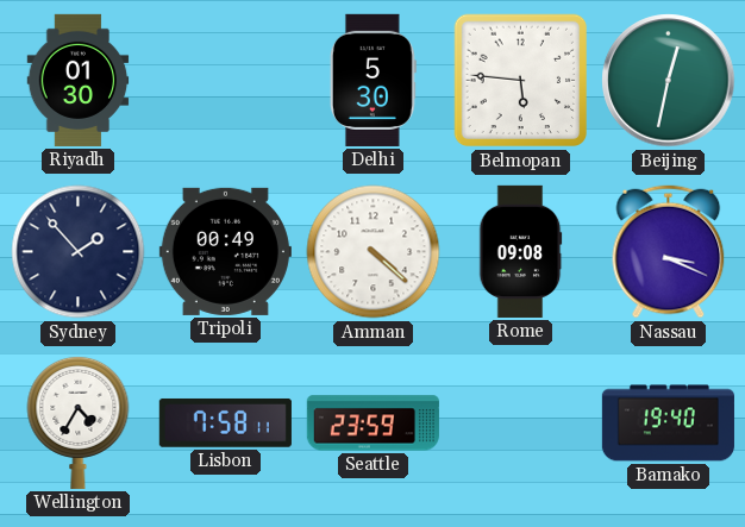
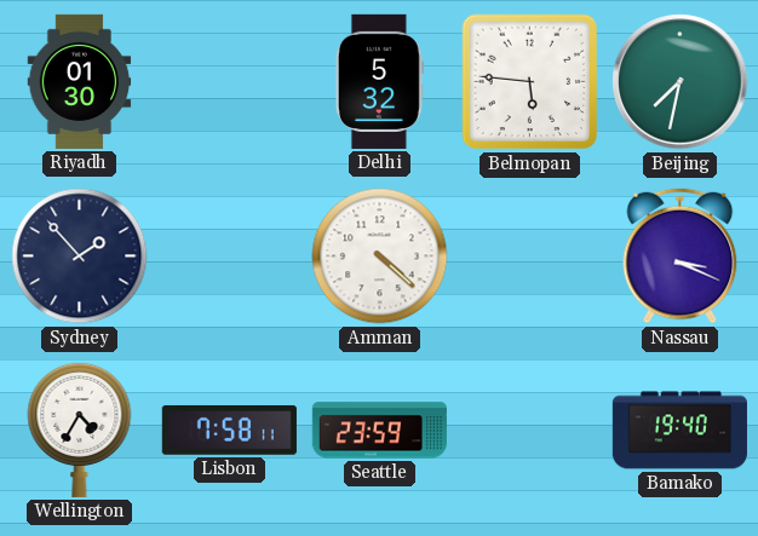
Delhi: 5:30 -> 5:32 (379, 81)
Beijing: 12:32 -> 7:32 (681, 82)
Tripoli: 00:49 -> none (225, 251)
Rome: 09:08 -> none (520, 251)
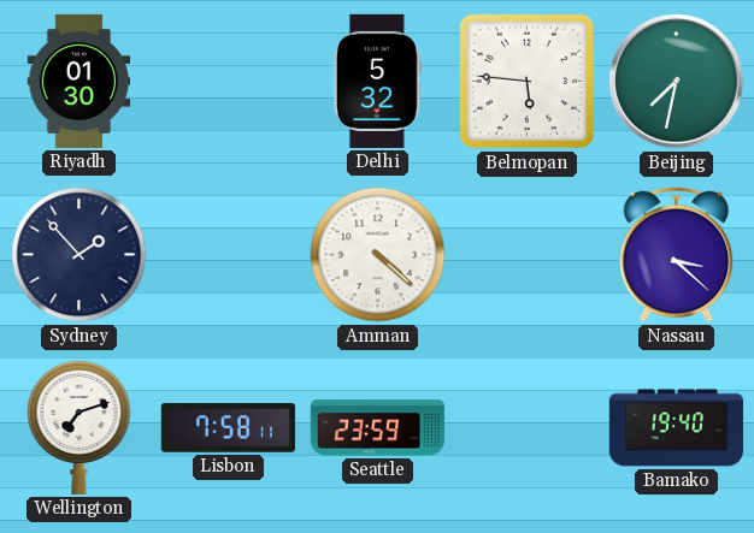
Nassau: 3:19 -> 3:22 (677, 255)
Wellington: 4:35 -> 7:12 (79, 427)
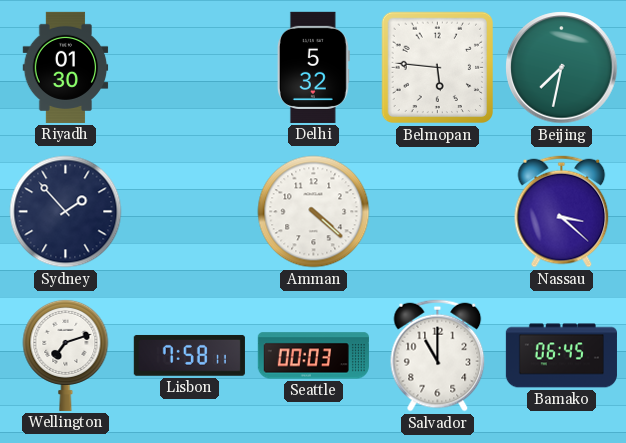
Seattle: 23:59 -> 00:03 (313, 356)
Salvador: none -> 11:00 (438, 356)
Bamako: 19:40 -> 06:45 (561, 356)
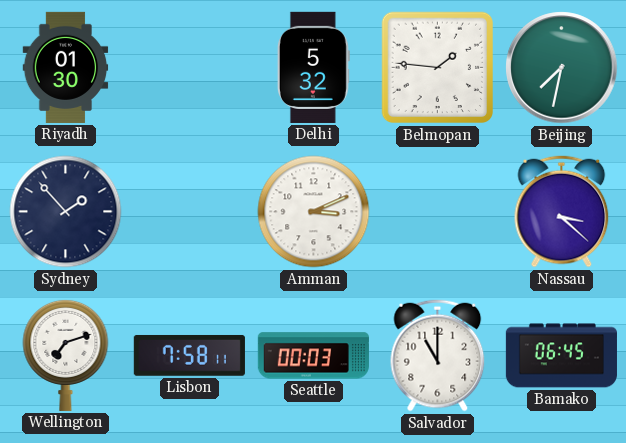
Belmopan: 5:46 -> 1:46 (438, 68)
Amman: 4:22 -> 3:11 (314, 212)
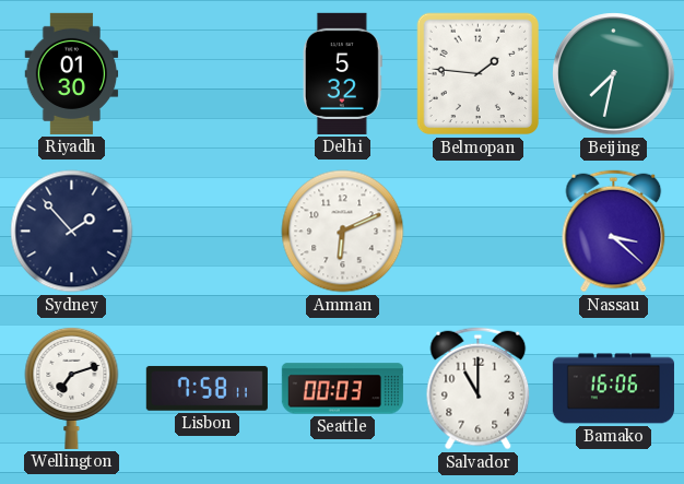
Amman: 3:11 -> 6:11 (343, 232)
Bamako: 06:45 -> 16:06 (613, 389)
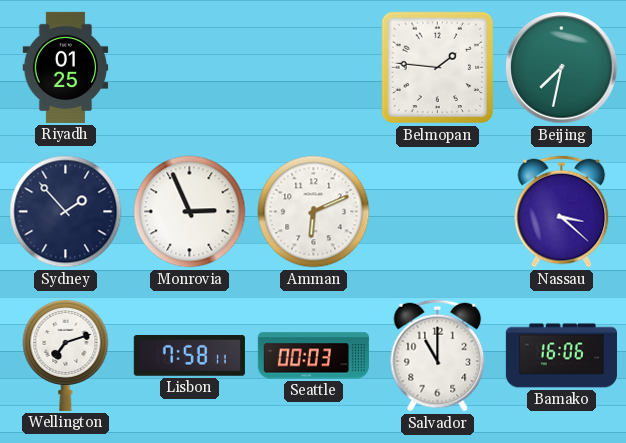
Riyadh: 01:30 -> 01:25 (66, 67)
Delhi: 5:32 -> none (342, 73)
Monrovia: none -> 2:56 (190, 212)
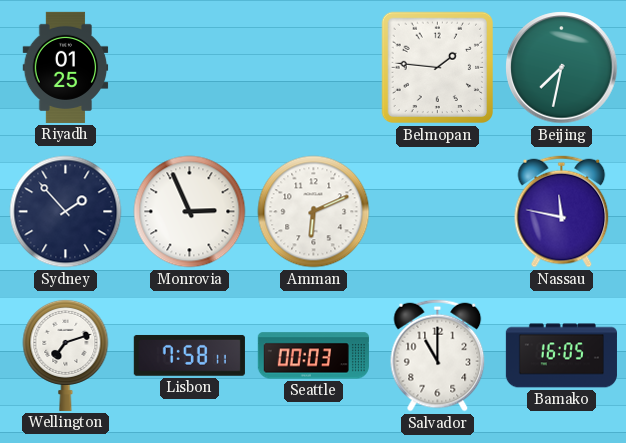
Nassau: 3:22 -> 11:47 (562, 212)
Bamako: 16:06 -> 16:05 (561, 356)
